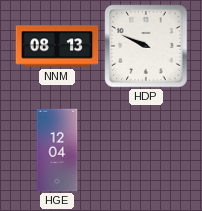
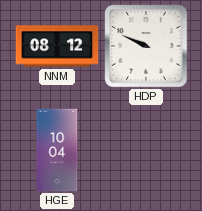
NNM: 08:13 -> 08:12 (57, 46)
HGE: 12:04 -> 10:04 (57, 150)
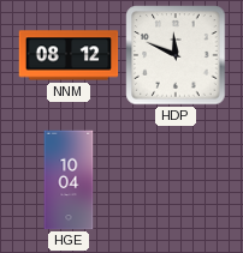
HDP: 9:49 -> 11:49 (176, 55)
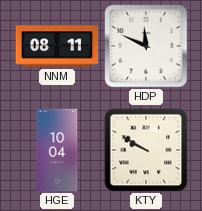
NNM: 08:12 -> 08:11 (57, 46)
KTY: none -> 9:50 (146, 150)
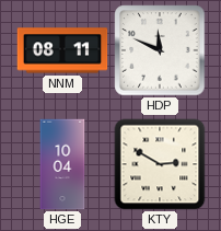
KTY: 9:50 -> 2:50 (160, 164)
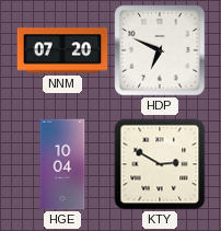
NNM: 08:11 -> 07:20 (62, 50)
HDP: 11:49 -> 6:49 (160, 50)
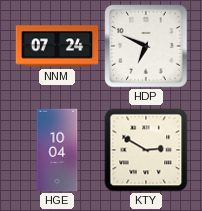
NNM: 07:20 -> 07:24 (57, 46)
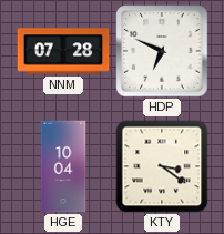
NNM: 07:24 -> 07:28 (63, 51)
KTY: 2:50 -> 3:21 (162, 166)
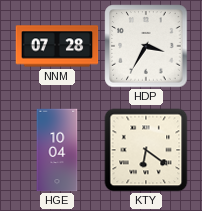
HDP: 6:49 -> 3:35 (146, 46)
KTY: 3:21 -> 6:21 (146, 150)
